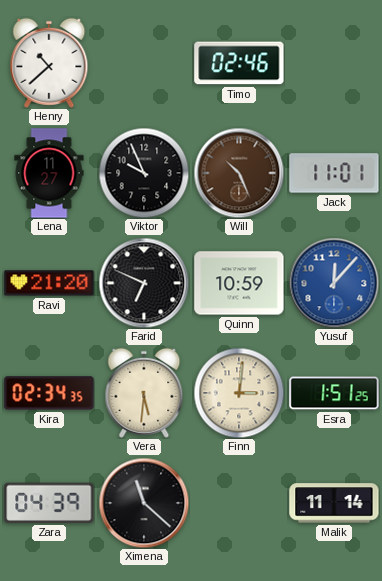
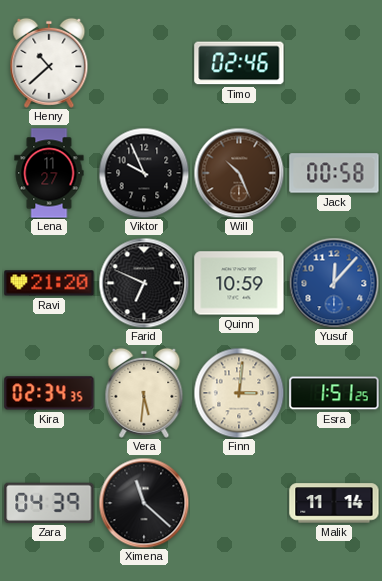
Jack: 11:01 -> 00:58 (334, 173)
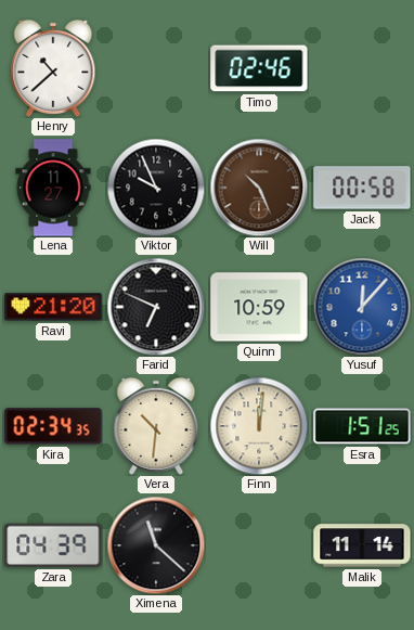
Vera: 5:31 -> 10:31 (156, 426)
Finn: 3:01 -> 12:01 (259, 426)
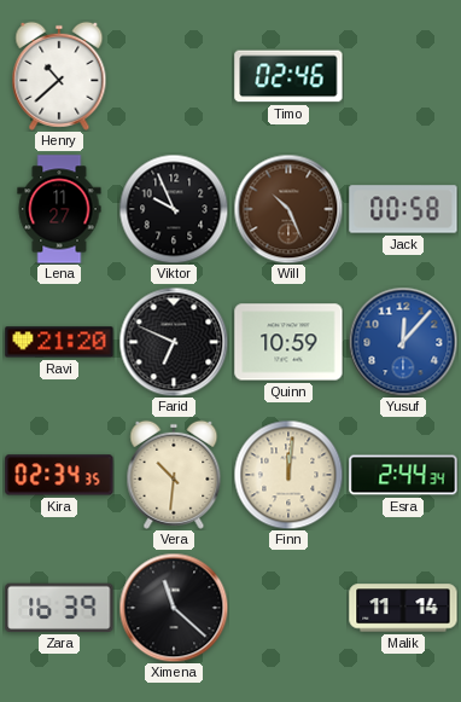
Esra: 1:51 -> 2:44 (403, 475)
Zara: 04:39 -> 16:39 (59, 608)
